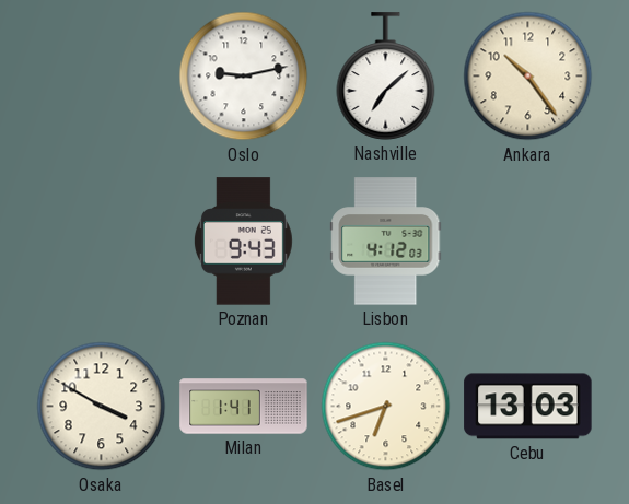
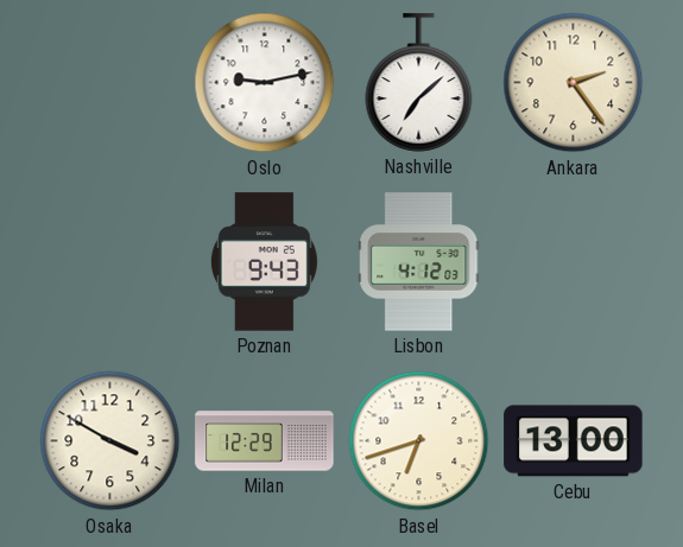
Ankara: 10:24 -> 2:24 (574, 83)
Milan: 1:41 -> 12:29 (265, 441)
Cebu: 13:03 -> 13:00 (574, 441)
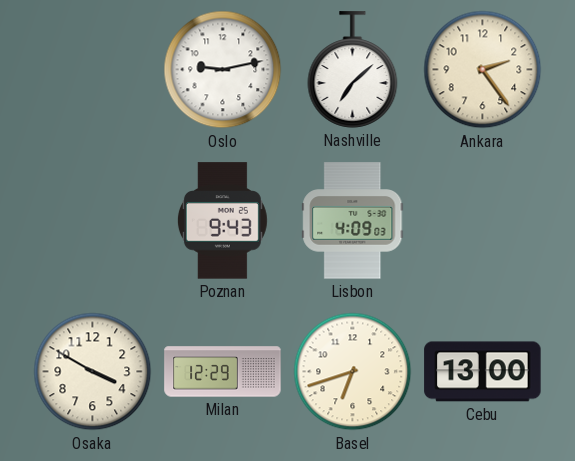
Lisbon: 4:12 -> 4:09 (353, 221)
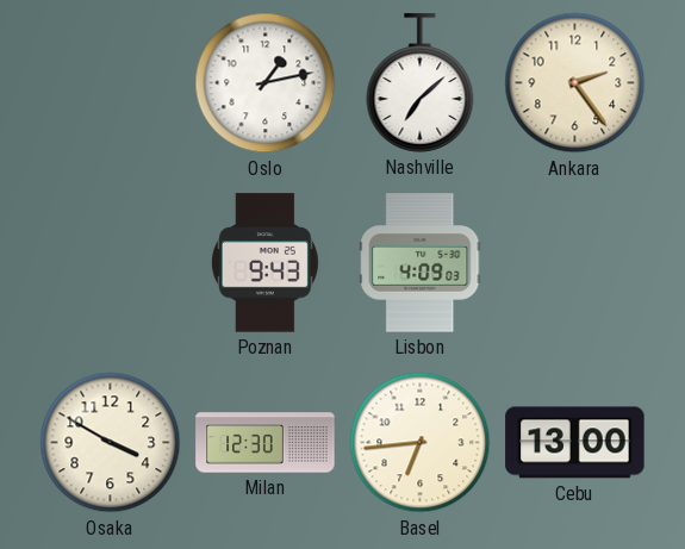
Oslo: 9:13 -> 1:13 (266, 83)
Milan: 12:29 -> 12:30 (266, 443)
Basel: 6:42 -> 6:44 (421, 443)
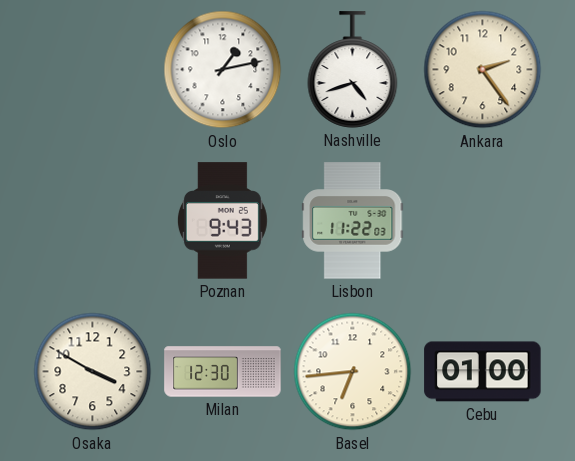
Nashville: 7:08 -> 4:42 (353, 70)
Lisbon: 4:09 -> 11:22 (353, 221)
Cebu: 13:00 -> 01:00 (483, 372)
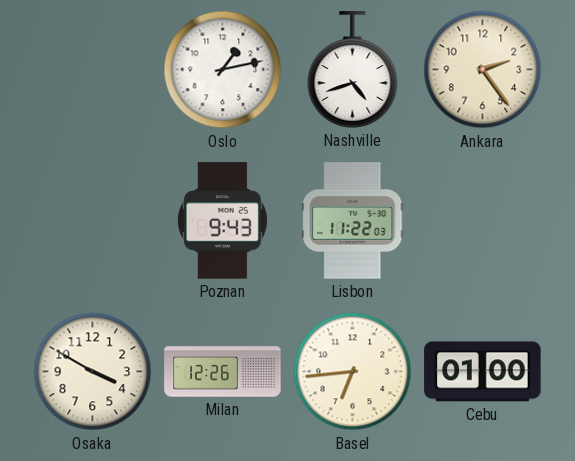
Milan: 12:30 -> 12:26 (223, 372)
